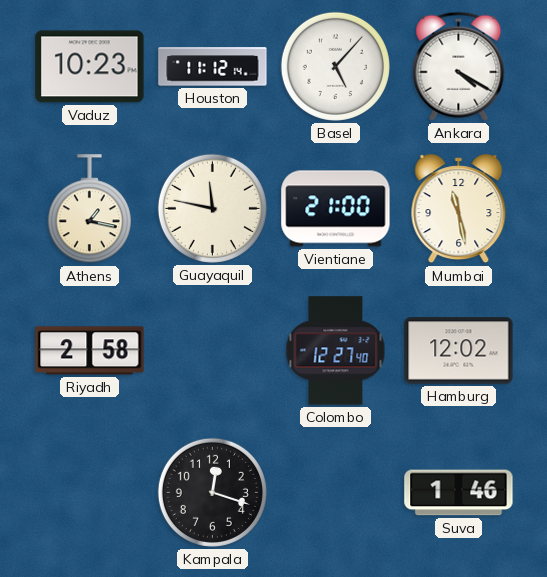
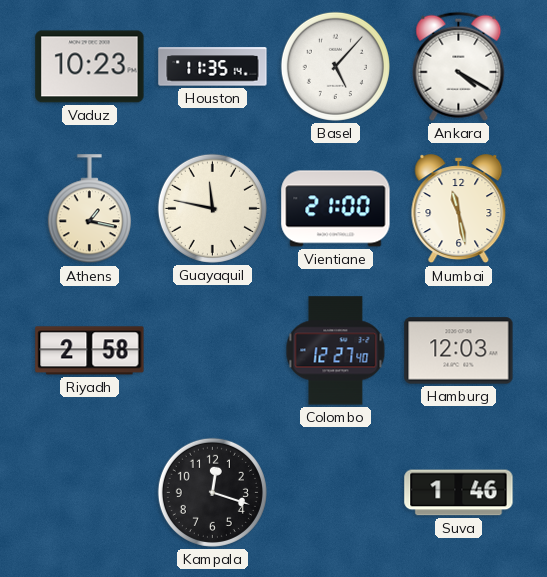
Houston: 11:12 -> 11:35 (213, 67)
Hamburg: 12:02 -> 12:03 (459, 351)
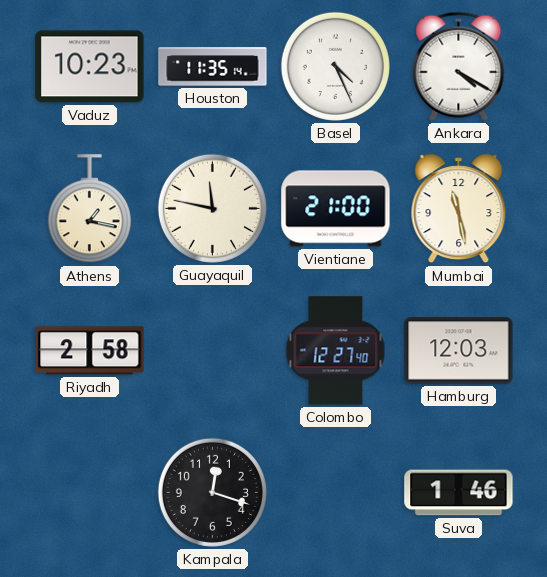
Basel: 5:07 -> 4:26 (335, 66)
